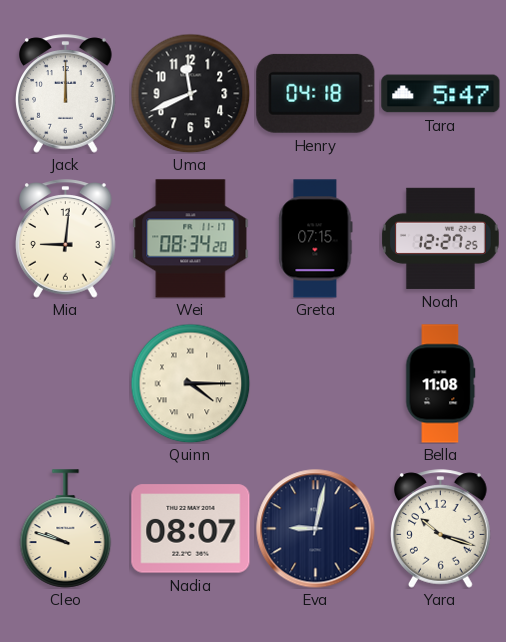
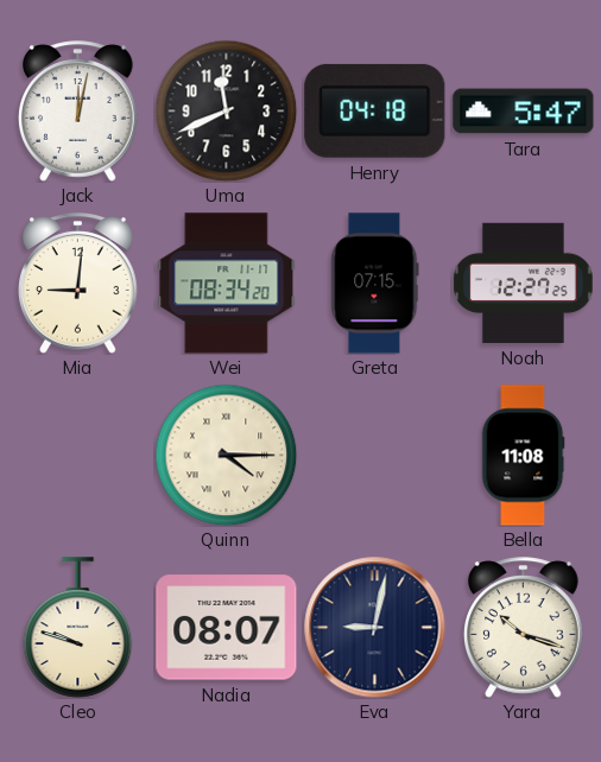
Jack: 12:00 -> 12:02 (78, 112)
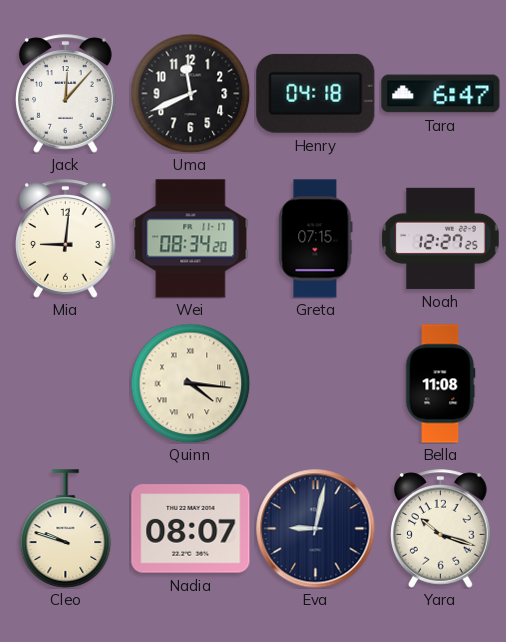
Jack: 12:02 -> 12:07 (66, 94)
Tara: 5:47 -> 6:47 (441, 94)
Quinn: 4:15 -> 4:16 (190, 383)
